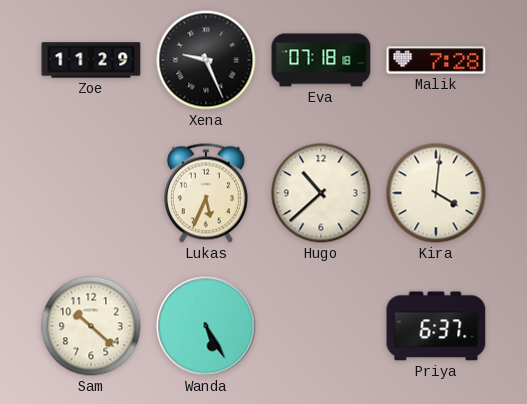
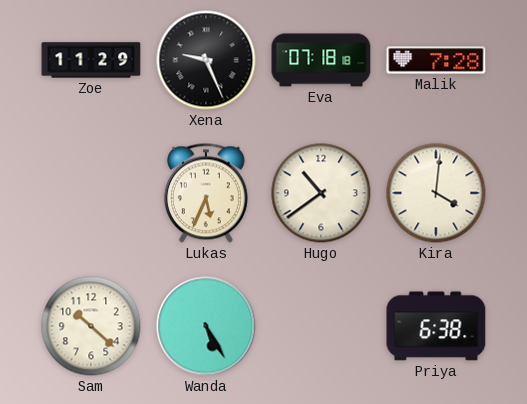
Hugo: 10:38 -> 10:39 (321, 193)
Priya: 6:37 -> 6:38 (436, 326)
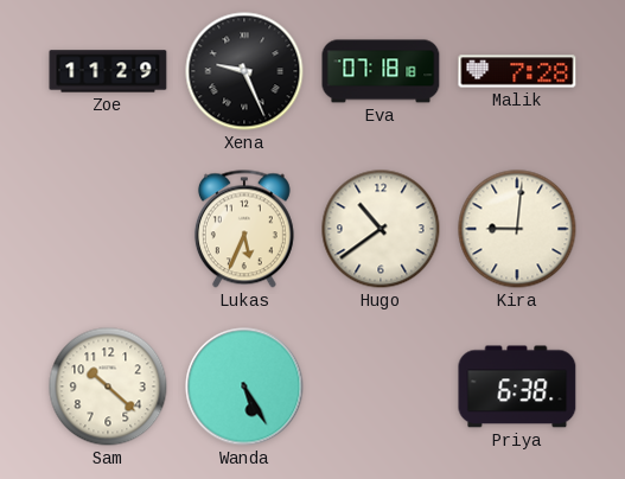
Kira: 4:01 -> 9:01 (517, 229)
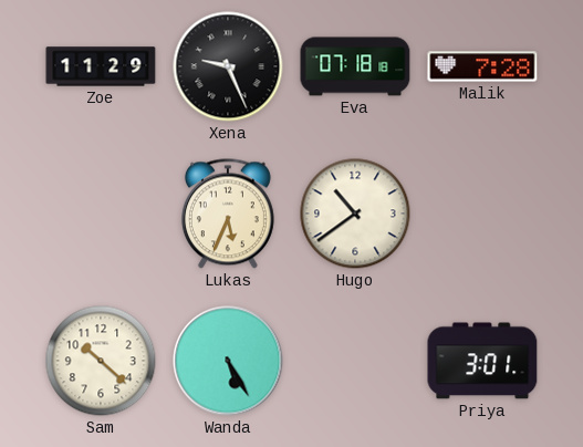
Kira: 9:01 -> none (517, 229)
Priya: 6:38 -> 3:01 (482, 361)
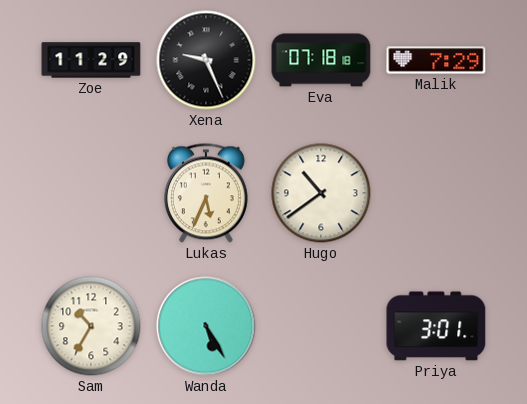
Malik: 7:28 -> 7:29 (436, 60)
Sam: 10:22 -> 10:35 (91, 326)
